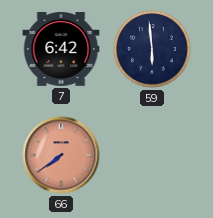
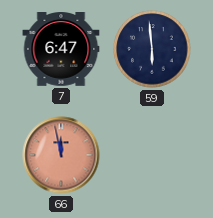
7: 6:42 -> 6:47 (61, 50)
66: 7:39 -> 11:58 (61, 155)
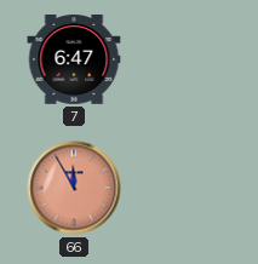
59: 5:59 -> none (152, 49)
66: 11:58 -> 11:55 (74, 188)
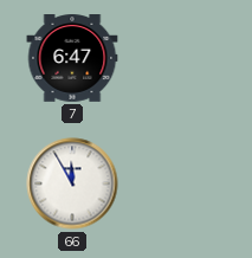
66 dial: salmon -> white (72, 183)
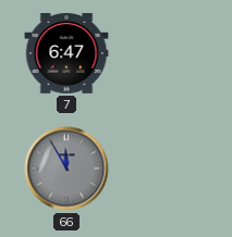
66 dial: white -> grey (66, 169)
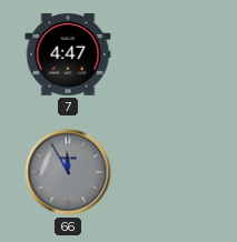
7: 6:47 -> 4:47 (68, 56)
